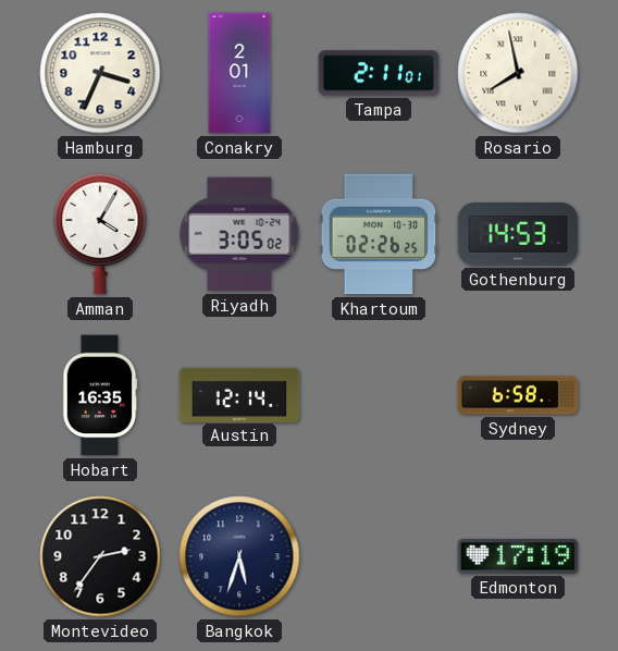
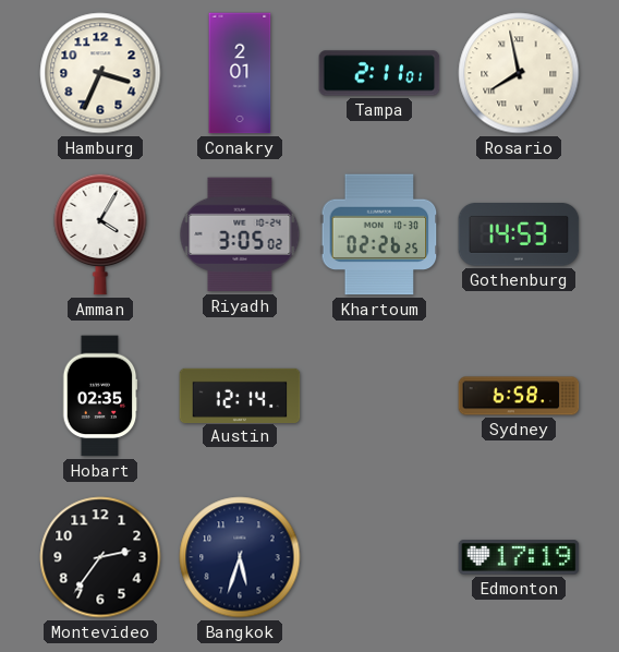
Hobart: 16:35 -> 02:35 (100, 396)
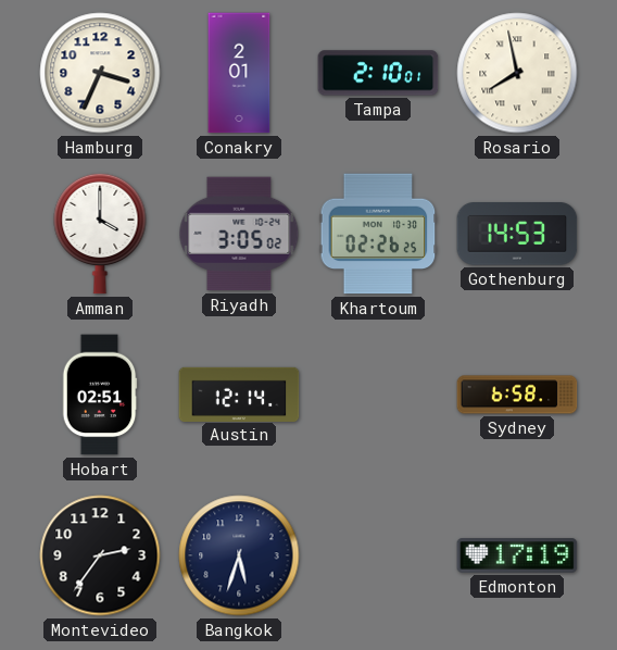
Tampa: 2:11 -> 2:10 (378, 73)
Amman: 4:05 -> 4:00 (100, 234)
Hobart: 02:35 -> 02:51 (100, 395)
